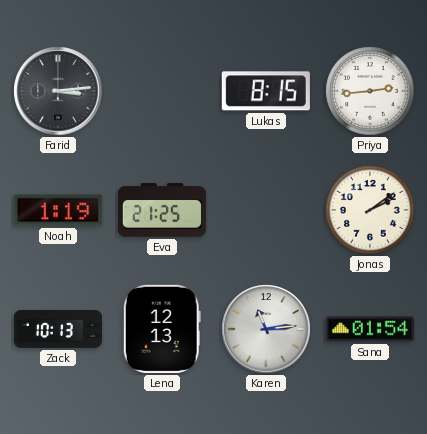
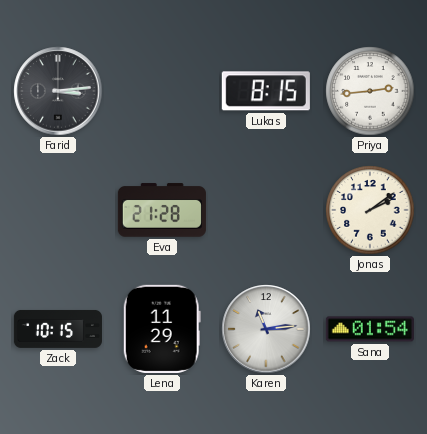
Noah: 1:19 -> none (58, 210)
Eva: 21:25 -> 21:28 (162, 210)
Zack: 10:13 -> 10:15 (58, 329)
Lena: 12:13 -> 11:29 (162, 329)
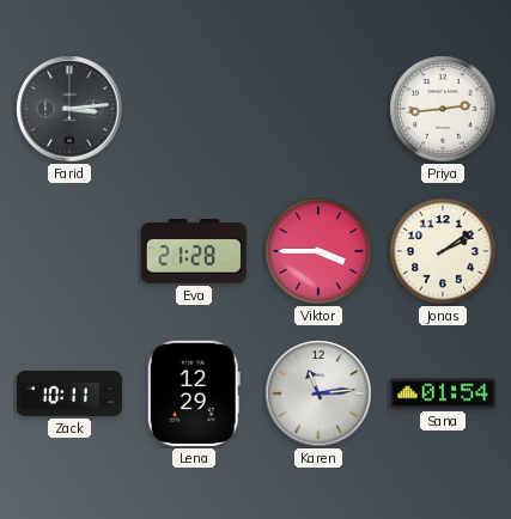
Lukas: 8:15 -> none (266, 91)
Viktor: none -> 3:45 (318, 251)
Zack: 10:15 -> 10:11 (69, 393)
Lena: 11:29 -> 12:29 (194, 393)
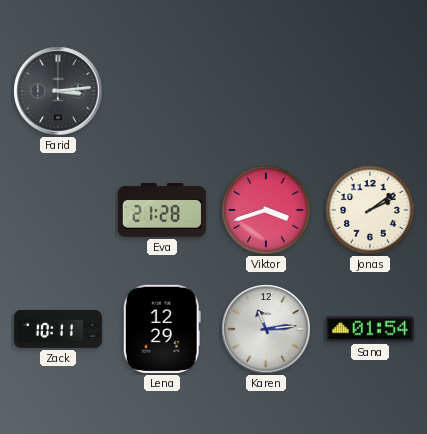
Priya: 2:44 -> none (443, 109)
Viktor: 3:45 -> 3:42 (266, 210)
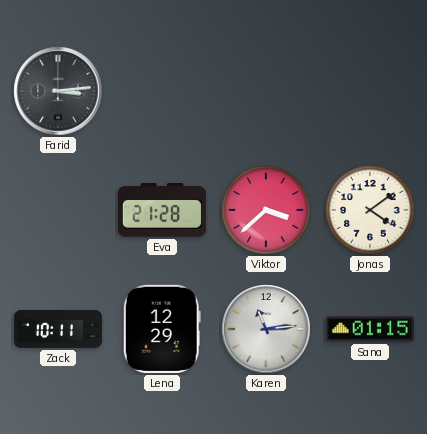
Viktor: 3:42 -> 3:38 (266, 210)
Jonas: 2:09 -> 4:09 (370, 210)
Sana: 01:54 -> 01:15 (370, 329)
